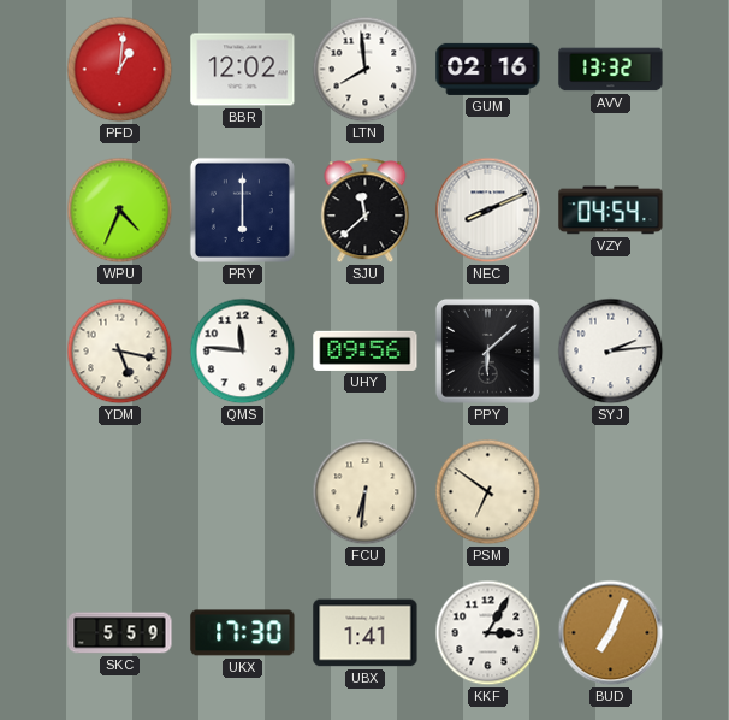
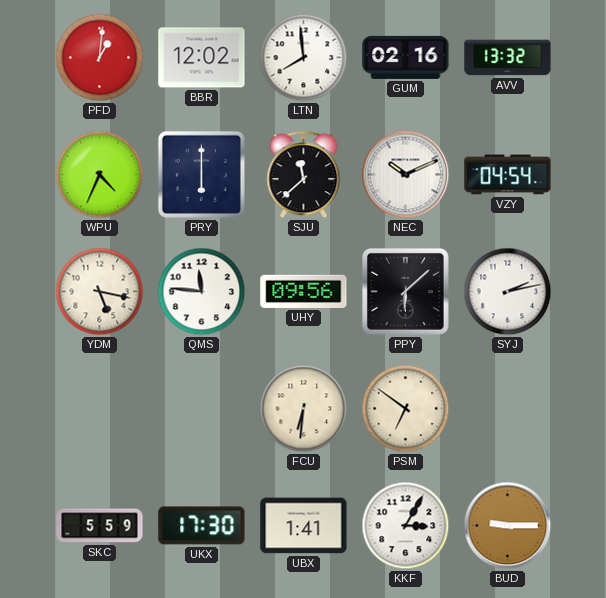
NEC: 8:11 -> 10:11 (406, 175)
SYJ: 2:14 -> 2:13 (508, 292)
BUD: 7:04 -> 9:15 (508, 526)
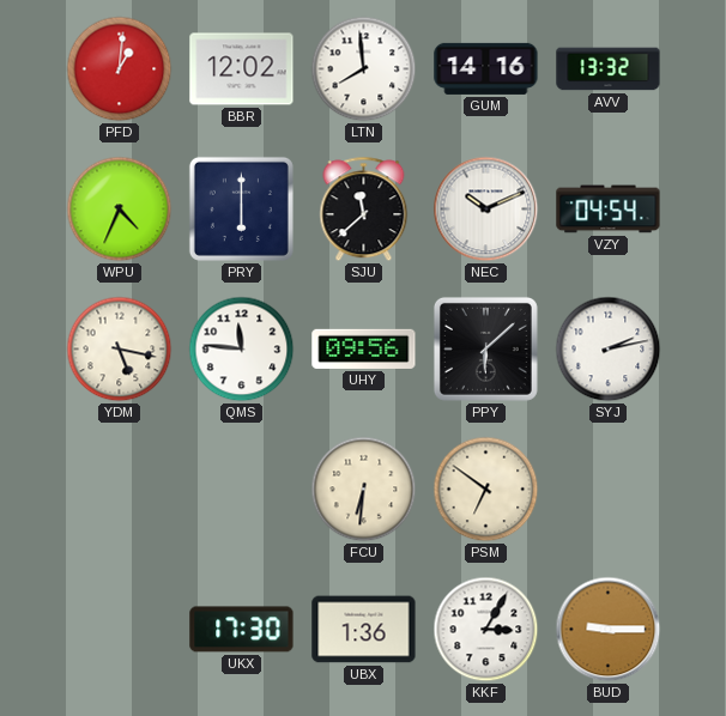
GUM: 02:16 -> 14:16 (486, 68)
SKC: 5:59 -> none (100, 526)
UBX: 1:41 -> 1:36 (364, 630)
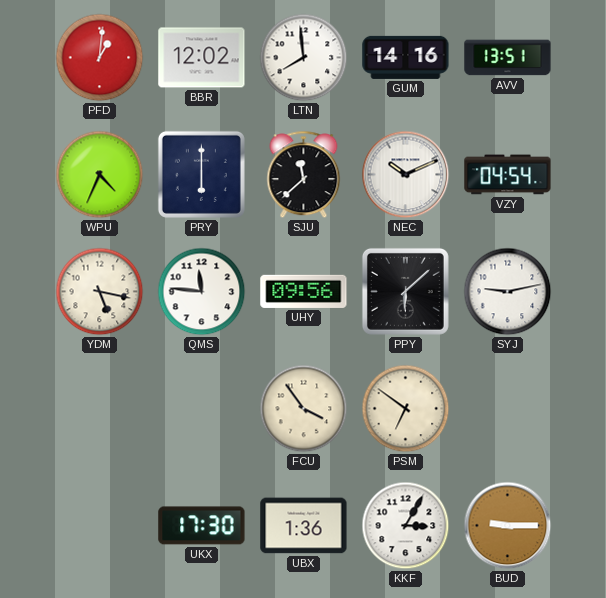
AVV: 13:32 -> 13:51 (508, 58)
SYJ: 2:13 -> 9:13 (508, 292)
FCU: 6:31 -> 3:54 (304, 409)
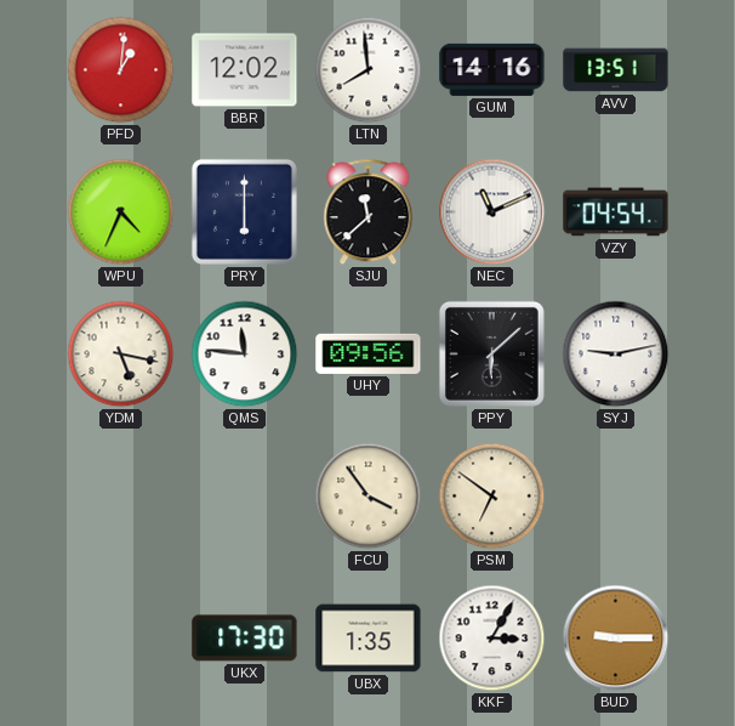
NEC: 10:11 -> 11:11 (492, 212)
UBX: 1:36 -> 1:35 (369, 639)
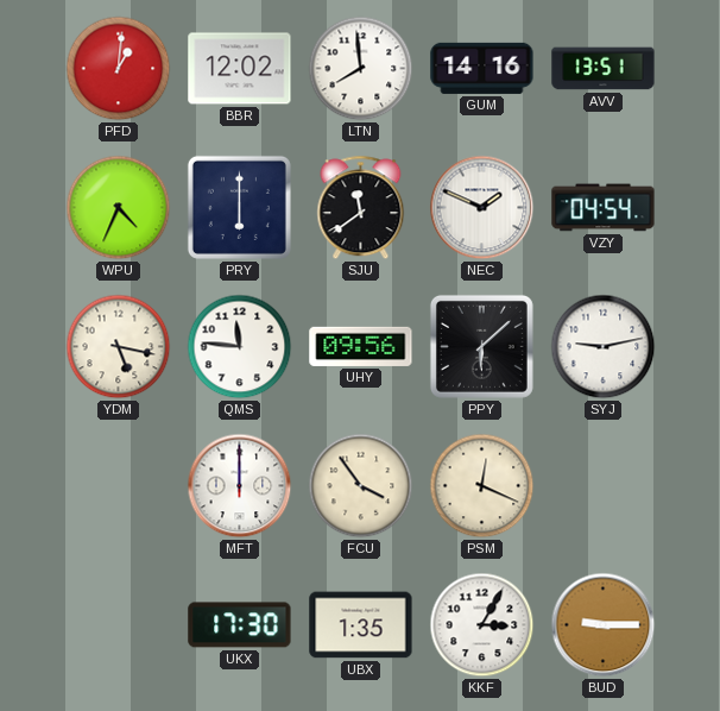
SJU: 11:38 -> 11:39 (361, 208)
NEC: 11:11 -> 1:49 (482, 208)
MFT: none -> 12:00 (240, 486)
PSM: 6:51 -> 12:19 (482, 486)
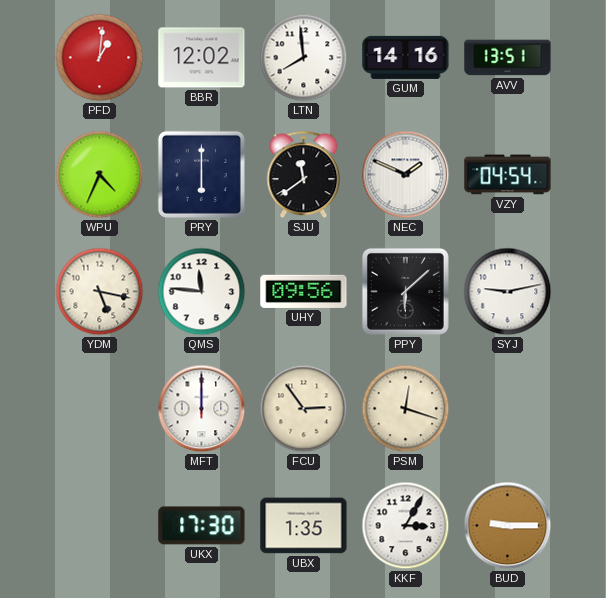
FCU: 3:54 -> 2:54 (304, 409)
PSM: 12:19 -> 12:18 (406, 409)
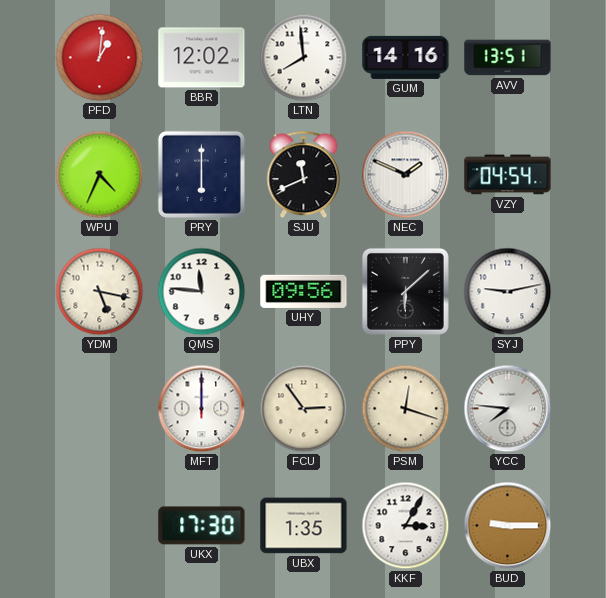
SJU: 11:39 -> 11:41 (304, 175)
YCC: none -> 7:46 (508, 409)
